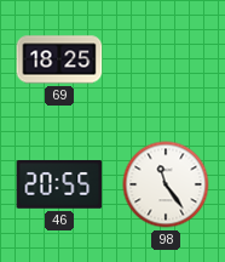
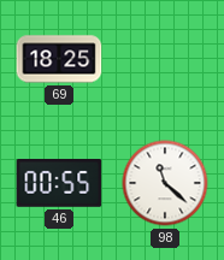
46: 20:55 -> 00:55 (59, 184)
98: 11:24 -> 11:22 (165, 183)
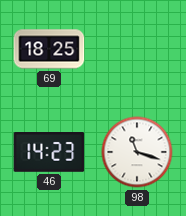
46: 00:55 -> 14:23 (49, 153)
98: 11:22 -> 11:18 (137, 152)
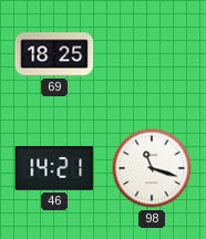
46: 14:23 -> 14:21 (54, 169)
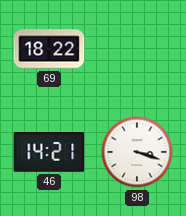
69: 18:25 -> 18:22 (49, 49)
98: 11:18 -> 3:18 (137, 152)
